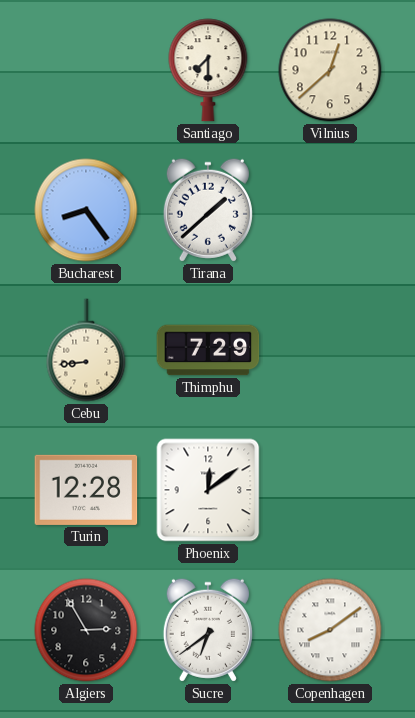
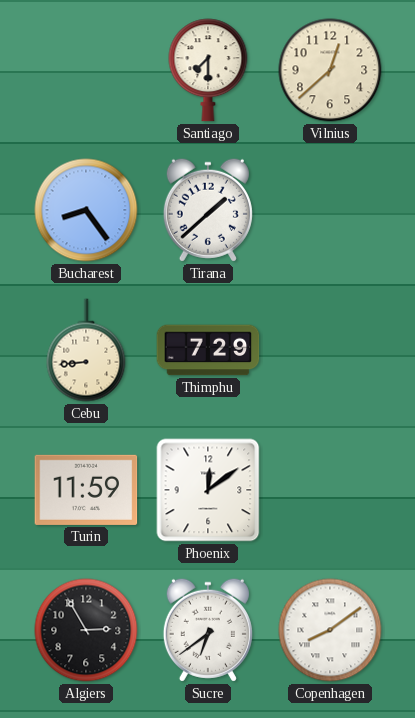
Turin: 12:28 -> 11:59 (86, 490)
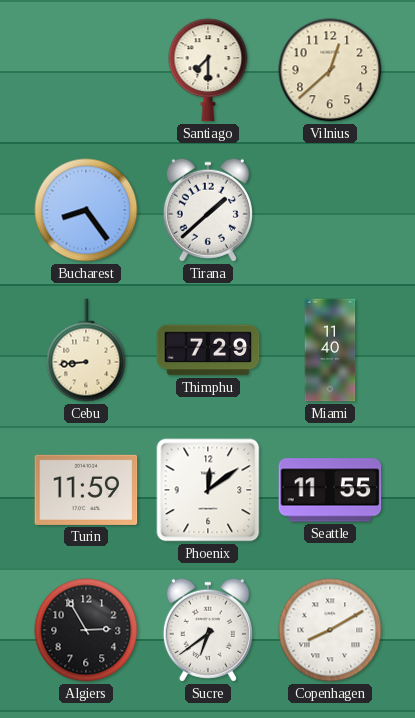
Miami: none -> 11:40 (330, 350)
Seattle: none -> 11:55 (330, 490)
Copenhagen: 8:09 -> 8:10 (330, 630)
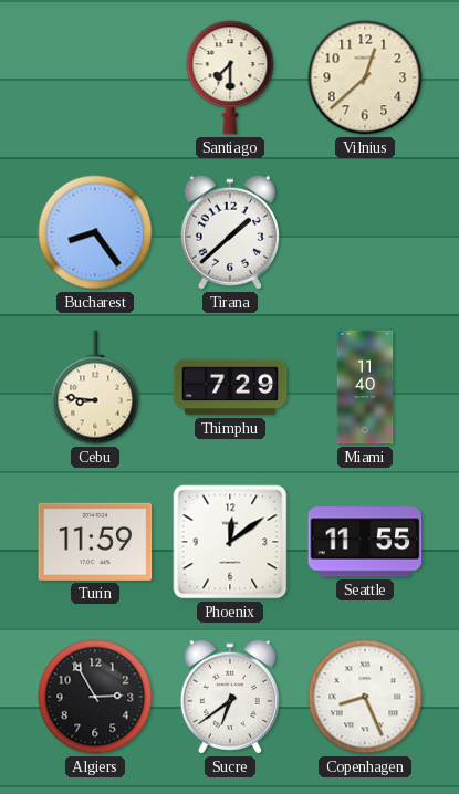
Cebu: 8:44 -> 8:46 (95, 387)
Copenhagen: 8:10 -> 8:26 (365, 697)
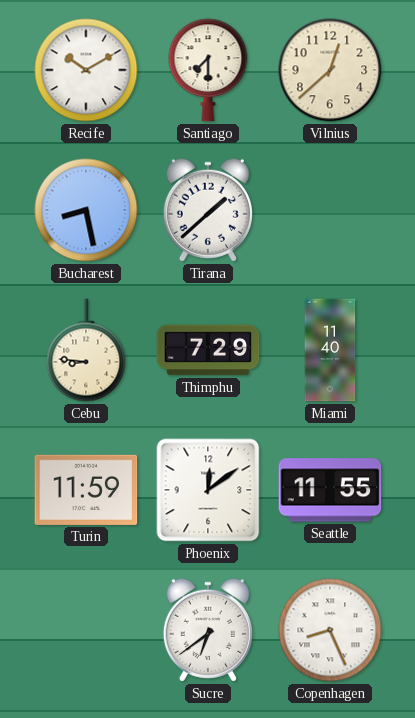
Recife: none -> 10:10 (86, 70)
Bucharest: 8:24 -> 8:28 (86, 210)
Algiers: 2:55 -> none (95, 697)
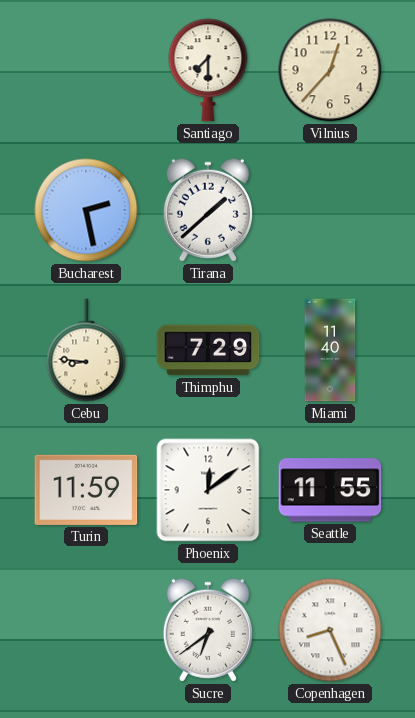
Recife: 10:10 -> none (86, 70)
Vilnius: 12:38 -> 12:37 (330, 70)
Bucharest: 8:28 -> 2:28 (86, 210)
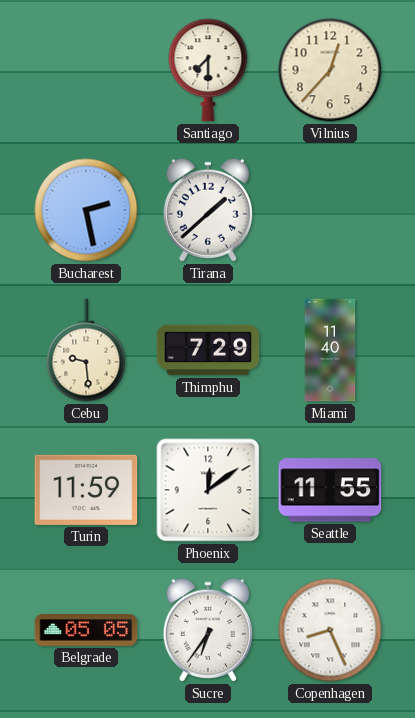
Cebu: 8:46 -> 9:29 (86, 350)
Belgrade: none -> 05:05 (86, 631)
Sucre: 6:39 -> 6:36 (208, 630)
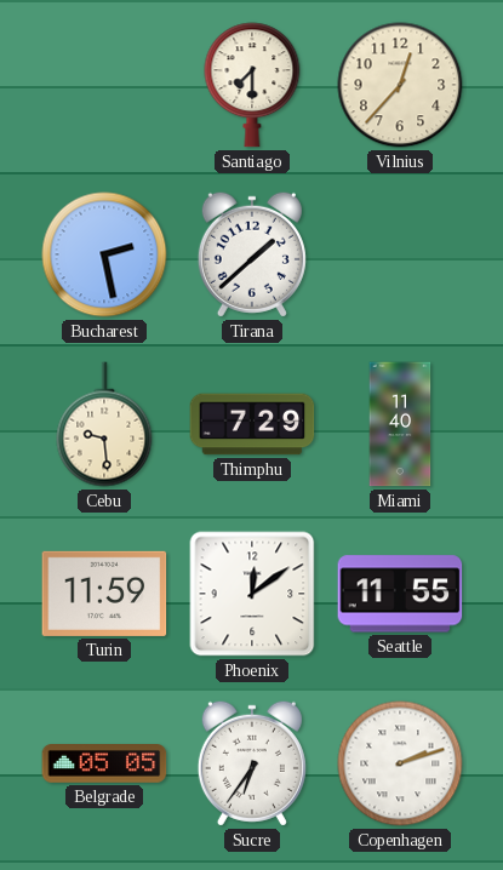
Copenhagen: 8:26 -> 2:12 (400, 763)
